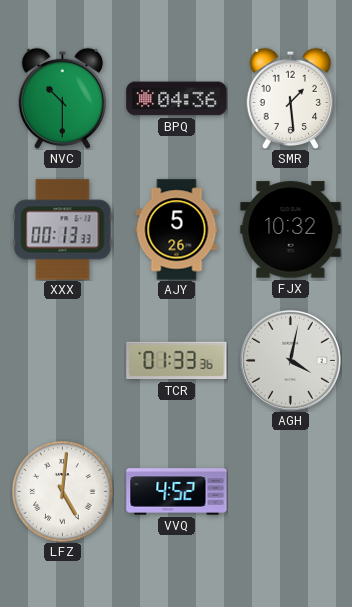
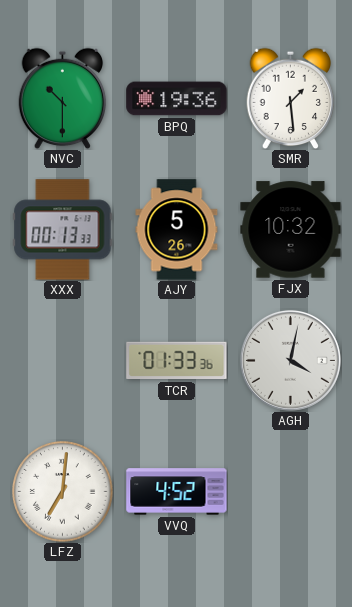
BPQ: 04:36 -> 19:36 (177, 99)
LFZ: 5:01 -> 7:01 (63, 492)
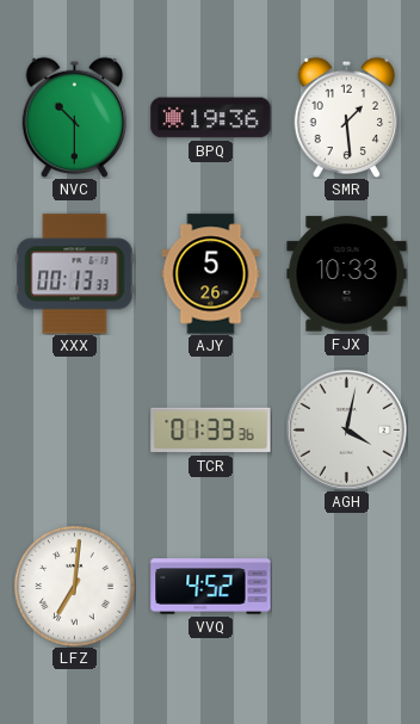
FJX: 10:32 -> 10:33 (347, 274)
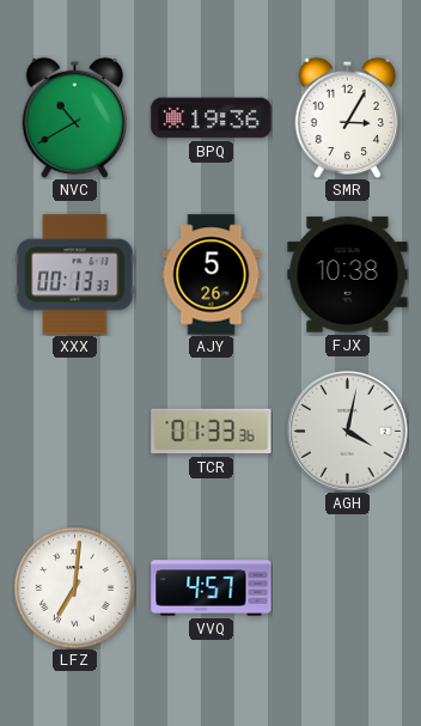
NVC: 10:30 -> 10:40 (75, 117)
SMR: 1:29 -> 3:05 (348, 117)
FJX: 10:33 -> 10:38 (348, 275)
VVQ: 4:52 -> 4:57 (212, 588)
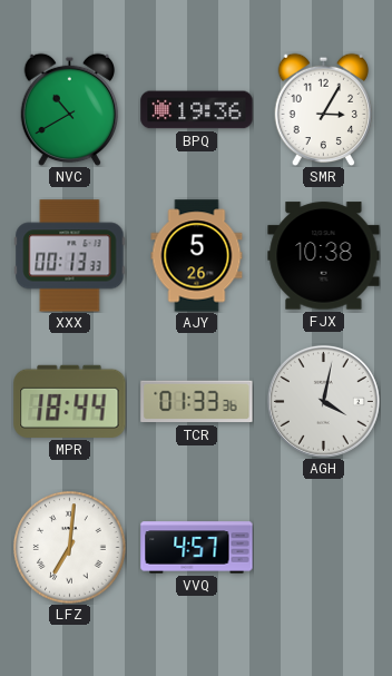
MPR: none -> 18:44 (70, 401)
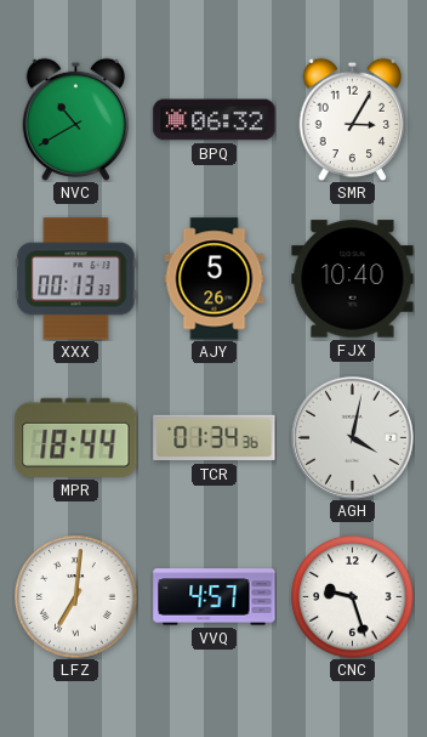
BPQ: 19:36 -> 06:32 (215, 120)
FJX: 10:38 -> 10:40 (353, 279)
TCR: 01:33 -> 01:34 (215, 438)
CNC: none -> 9:27 (353, 597)
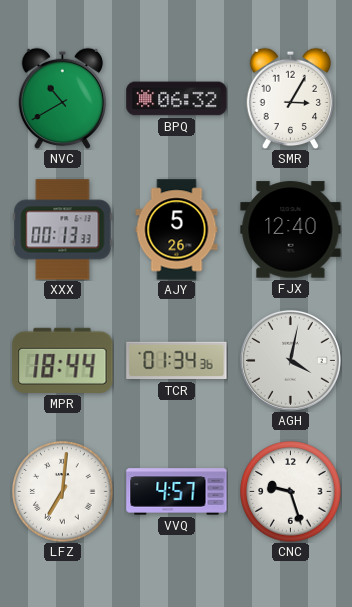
FJX: 10:40 -> 12:40 (291, 230)
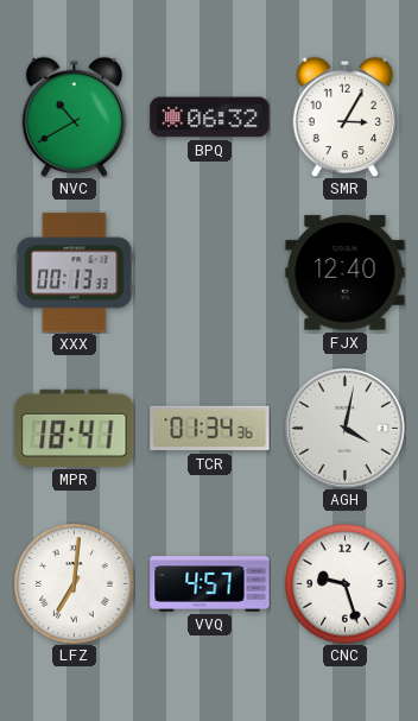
AJY: 5:26 -> none (177, 230)
MPR: 18:44 -> 18:41 (75, 428)
